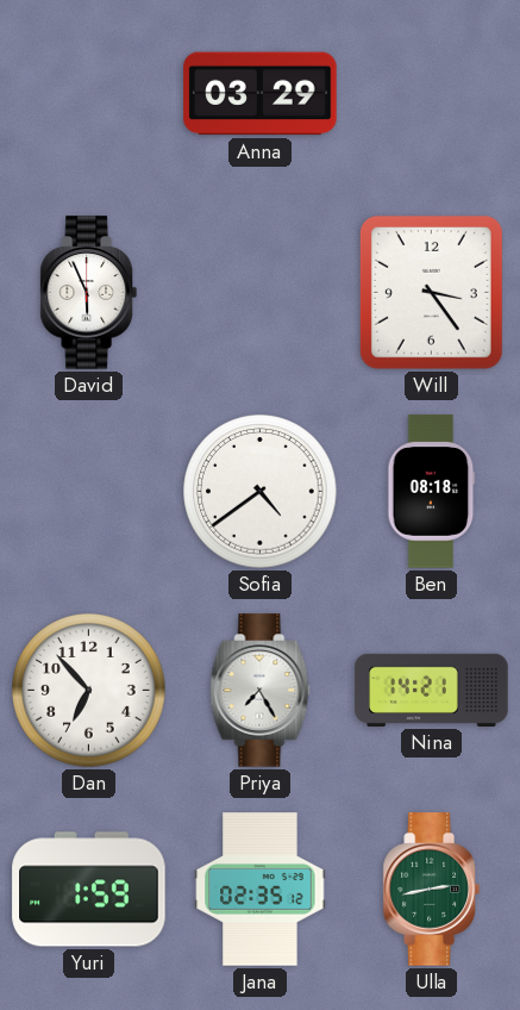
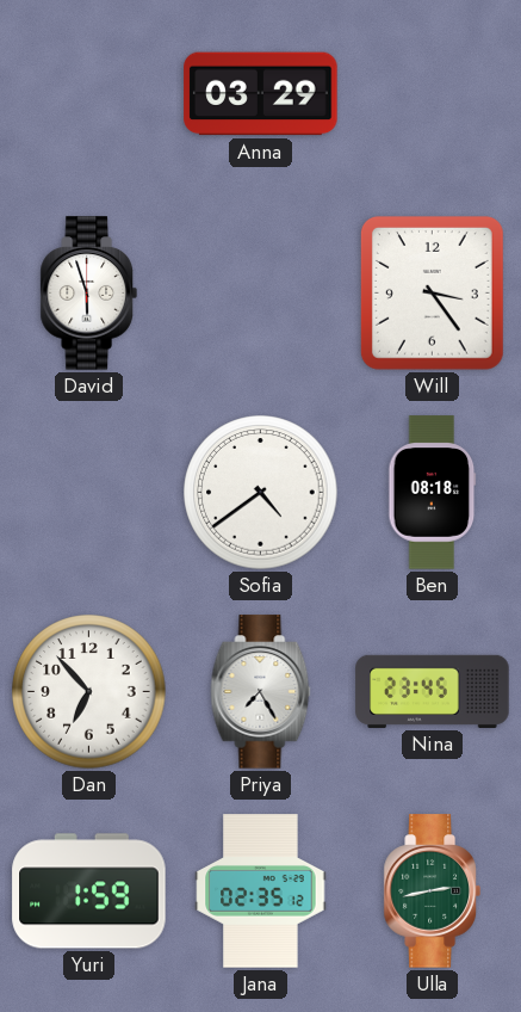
David: 5:56 -> 5:57 (88, 294)
Nina: 14:21 -> 23:45 (433, 691)
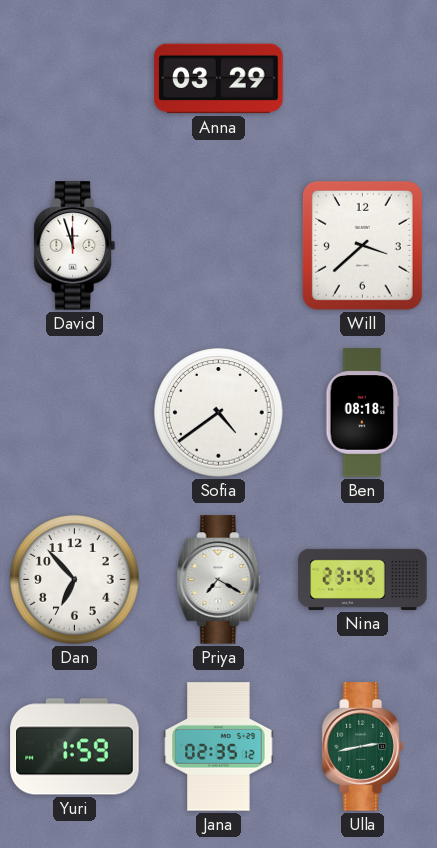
David: 5:57 -> 11:57 (74, 246)
Will: 3:24 -> 3:38 (362, 245)
Priya: 7:25 -> 7:20 (219, 580)
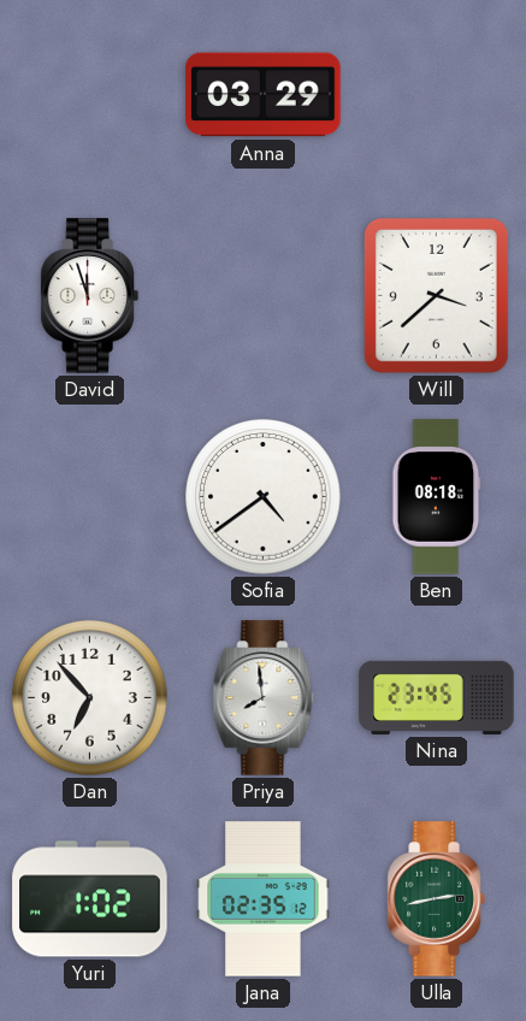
Priya: 7:20 -> 7:59 (264, 698)
Yuri: 1:59 -> 1:02 (90, 899)
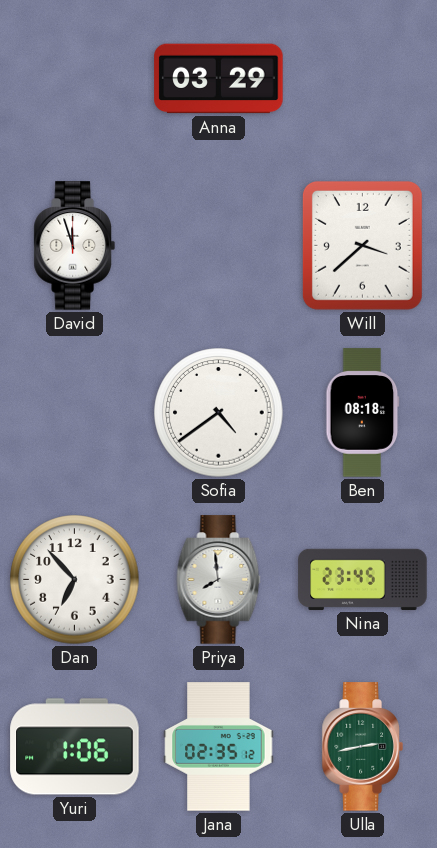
Yuri: 1:02 -> 1:06 (75, 747)
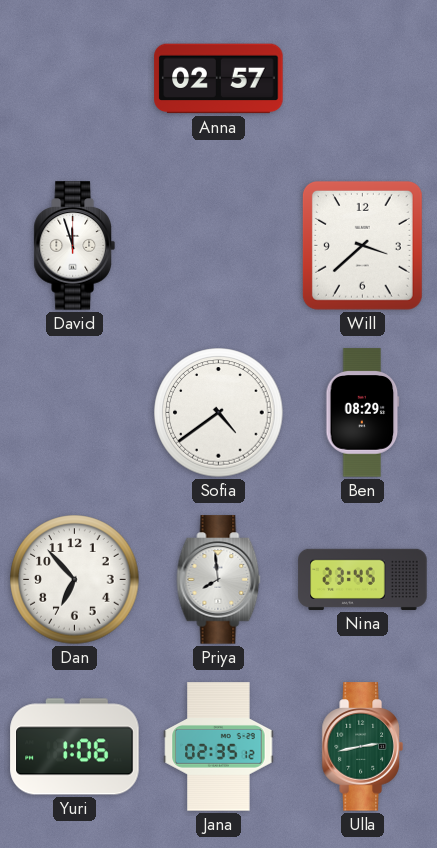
Anna: 03:29 -> 02:57 (219, 79)
Ben: 08:18 -> 08:29 (363, 413)
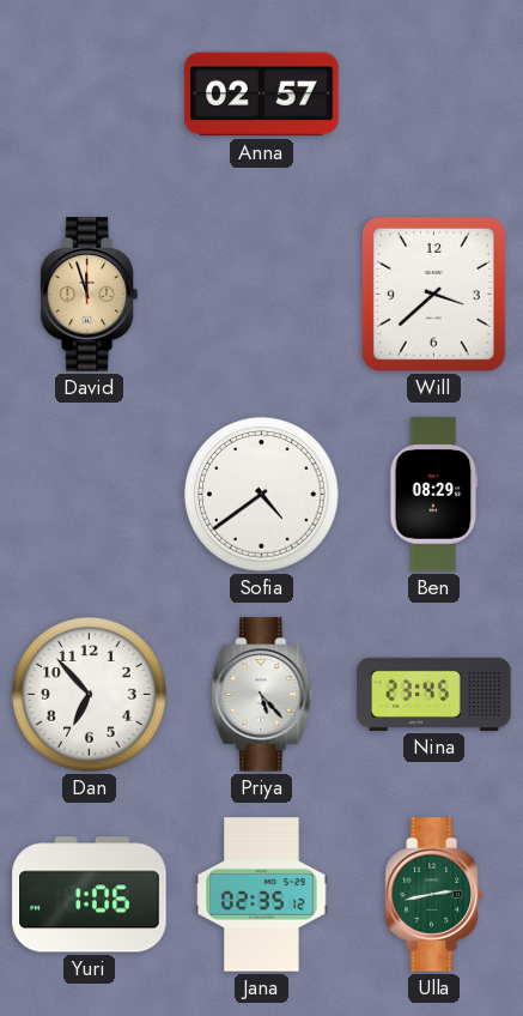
David dial: white -> champagne (89, 295)
Priya: 7:59 -> 5:23 (262, 695)
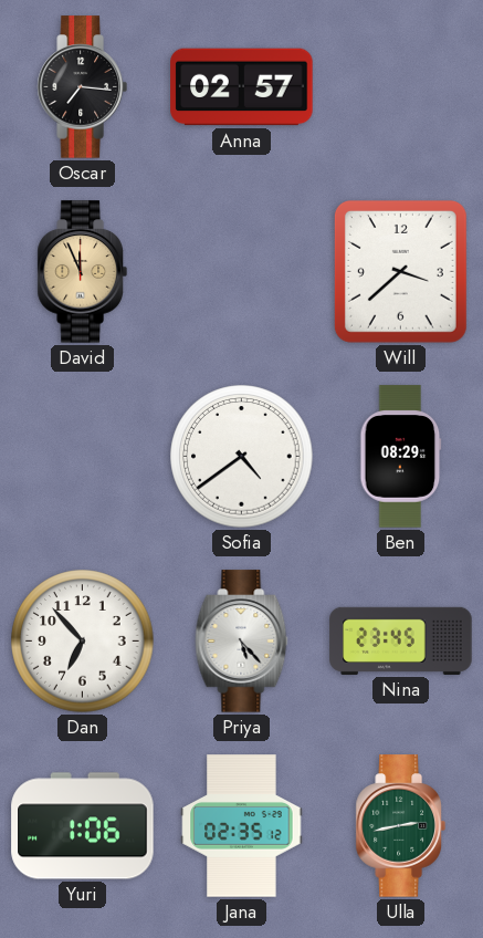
Oscar: none -> 7:16 (82, 87)
David: 11:57 -> 11:56 (82, 272)
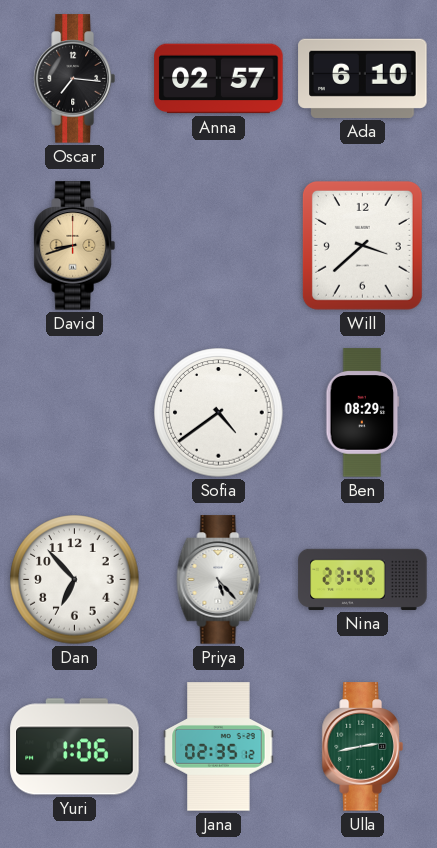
Ada: none -> 6:10 (363, 78)
David: 11:56 -> 8:42 (74, 246)
